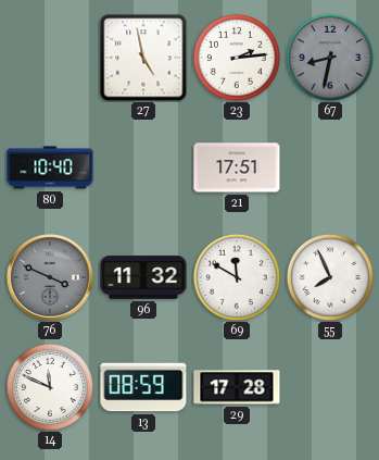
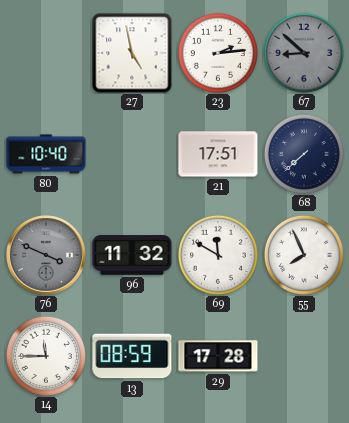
67: 8:32 -> 8:52 (304, 53)
68: none -> 7:38 (304, 154)
14: 11:49 -> 11:45 (46, 356)
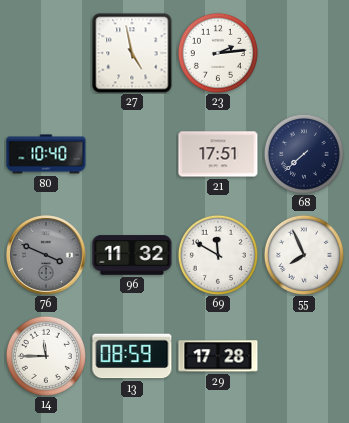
67: 8:52 -> none (304, 53)
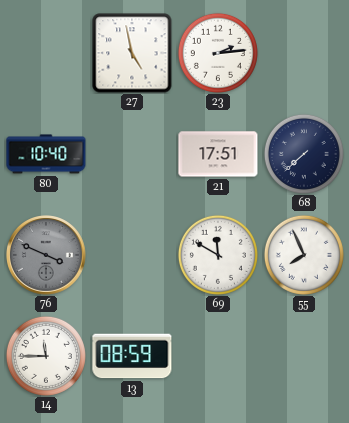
96: 11:32 -> none (132, 255)
29: 17:28 -> none (218, 356)
